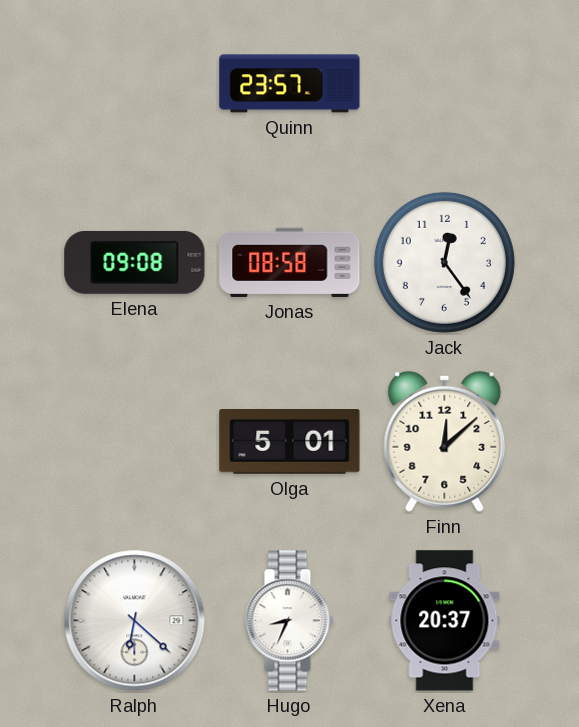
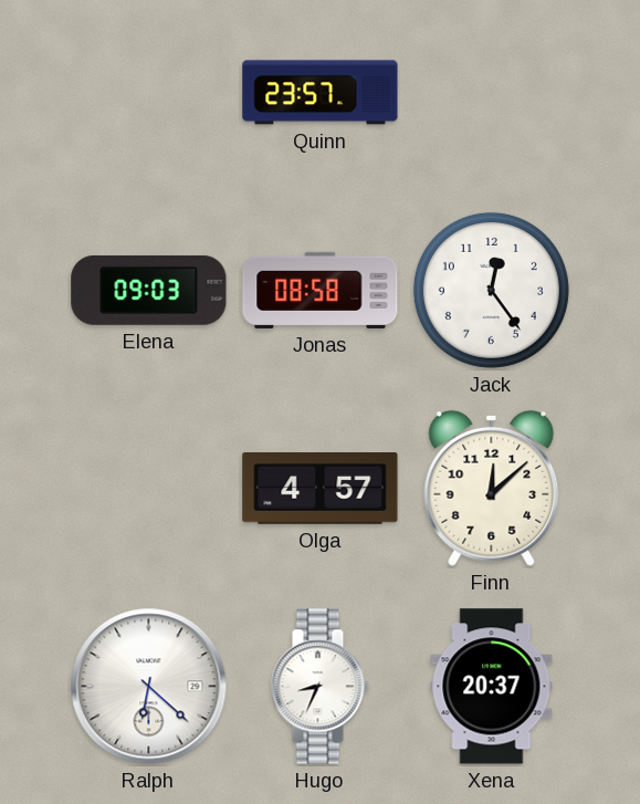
Elena: 09:08 -> 09:03 (149, 290)
Olga: 5:01 -> 4:57 (321, 489)
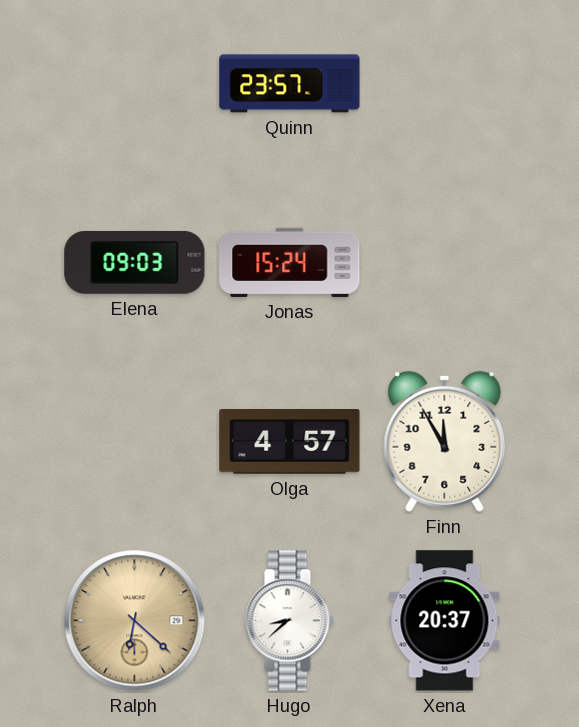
Jonas: 08:58 -> 15:24 (290, 262)
Jack: 12:24 -> none (491, 290)
Finn: 12:08 -> 11:55 (445, 441)
Ralph dial: white -> champagne (135, 621)
Hugo: 8:34 -> 8:38 (289, 621)
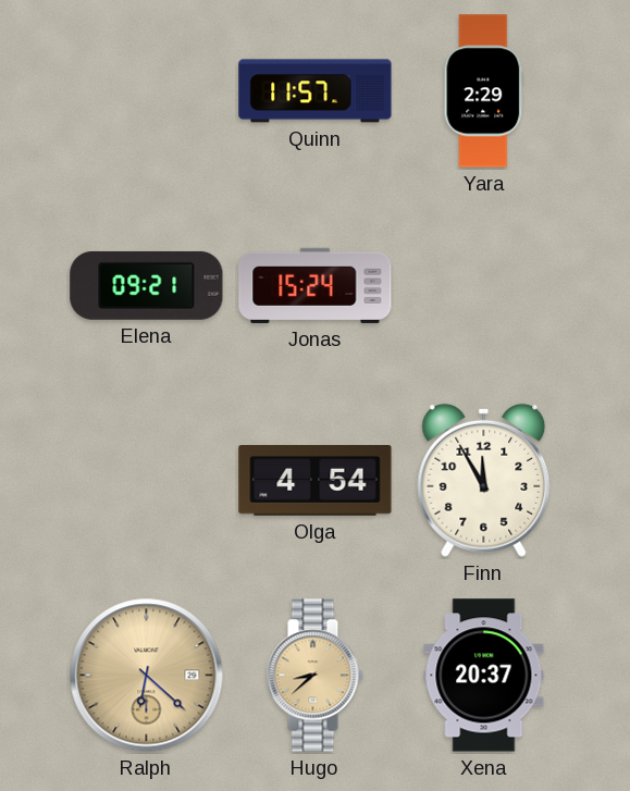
Quinn: 23:57 -> 11:57 (316, 91)
Yara: none -> 2:29 (484, 91)
Elena: 09:03 -> 09:21 (147, 285)
Olga: 4:57 -> 4:54 (316, 481)
Hugo dial: white -> champagne (314, 676)
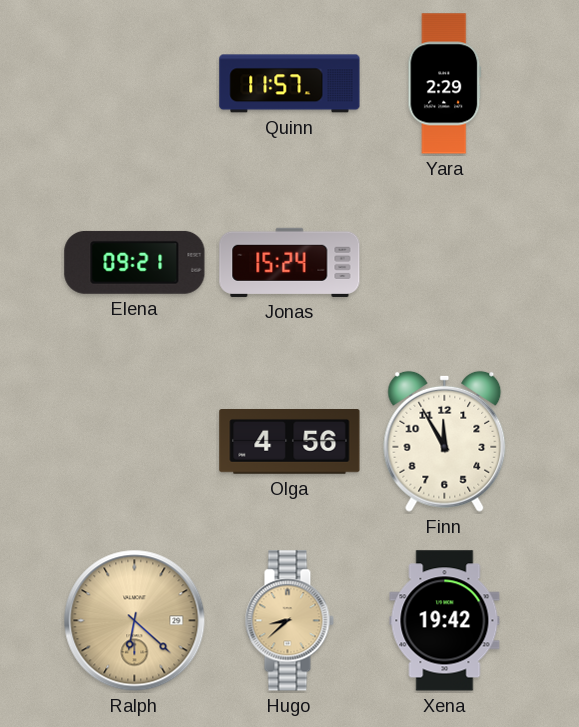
Olga: 4:54 -> 4:56 (290, 442)
Xena: 20:37 -> 19:42 (445, 621)
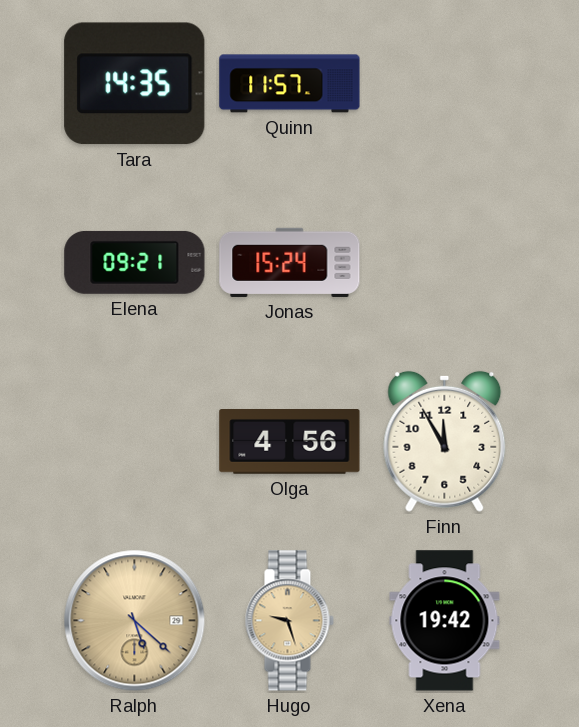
Tara: none -> 14:35 (135, 84)
Yara: 2:29 -> none (445, 84)
Ralph: 6:22 -> 5:22 (135, 621)
Hugo: 8:38 -> 9:27 (289, 621)
